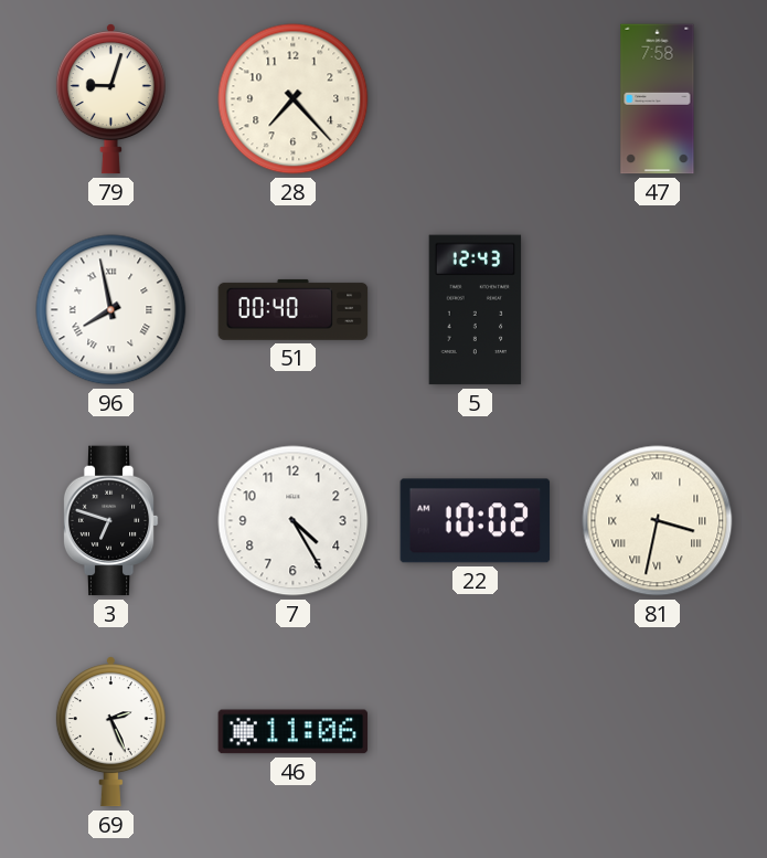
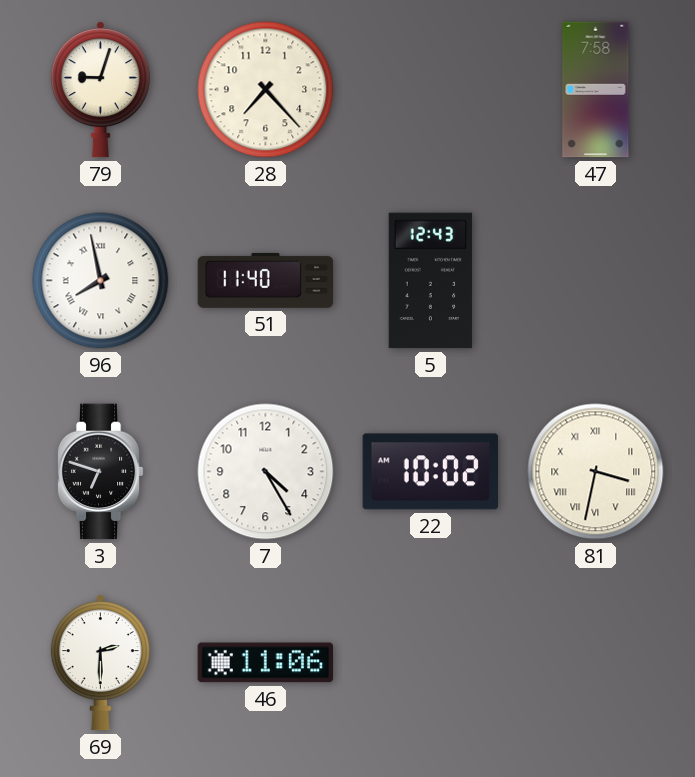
51: 00:40 -> 11:40 (266, 280)
69: 2:26 -> 2:30 (100, 663)
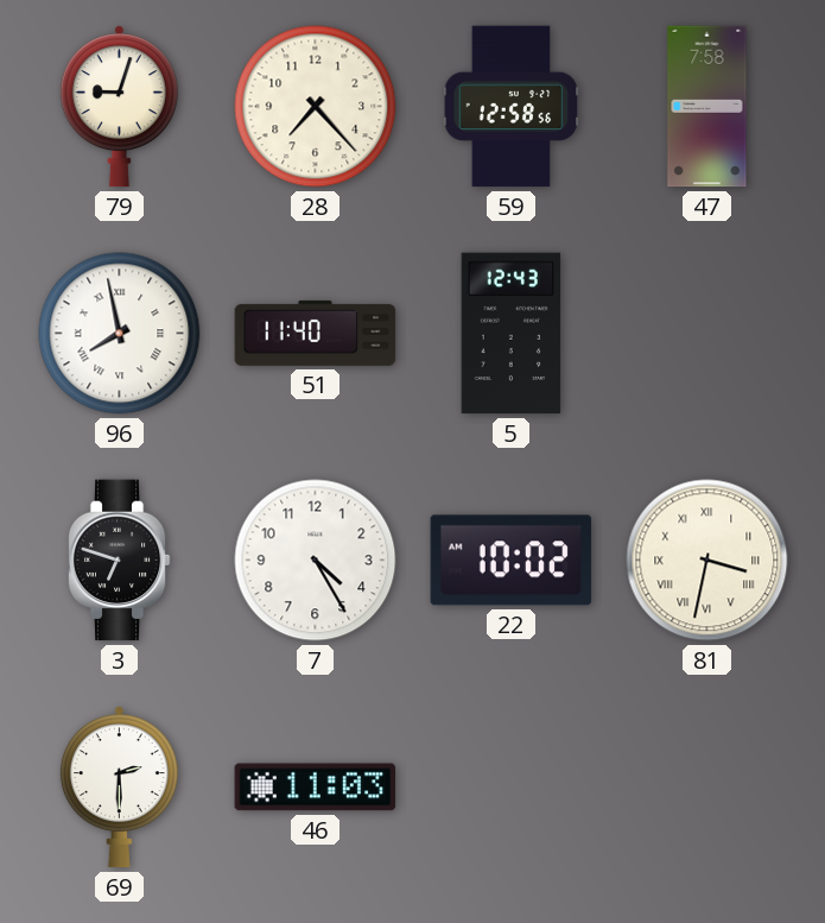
59: none -> 12:58 (512, 107)
46: 11:06 -> 11:03 (316, 788)
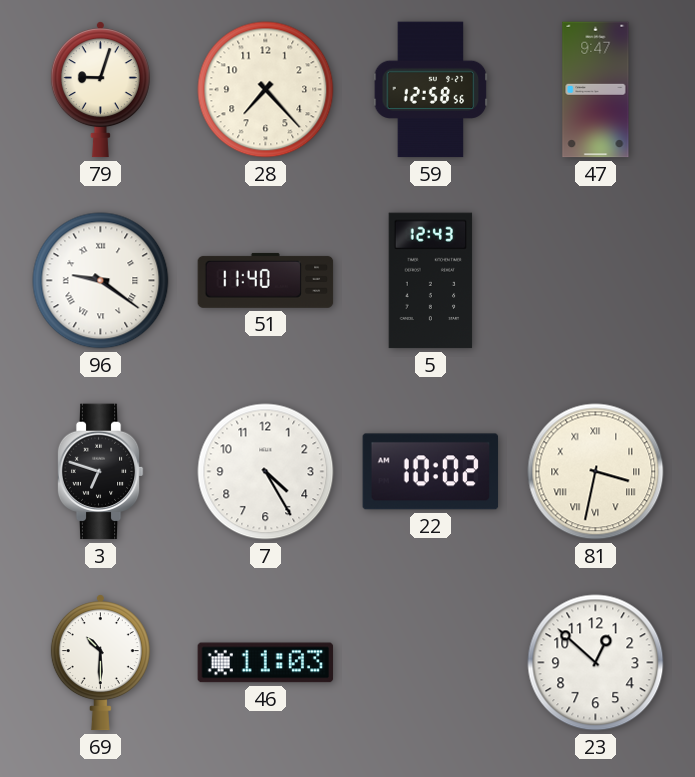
47: 7:58 -> 9:47 (596, 90)
96: 7:58 -> 9:21 (101, 281)
69: 2:30 -> 10:30 (100, 663)
23: none -> 12:52 (596, 663)
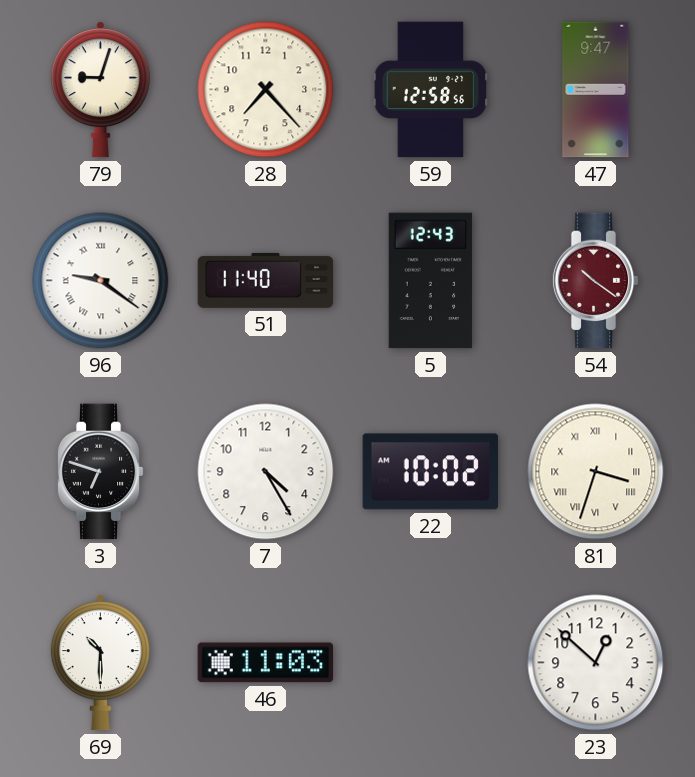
54: none -> 10:21 (595, 281)
81: 3:32 -> 3:33 (596, 472)
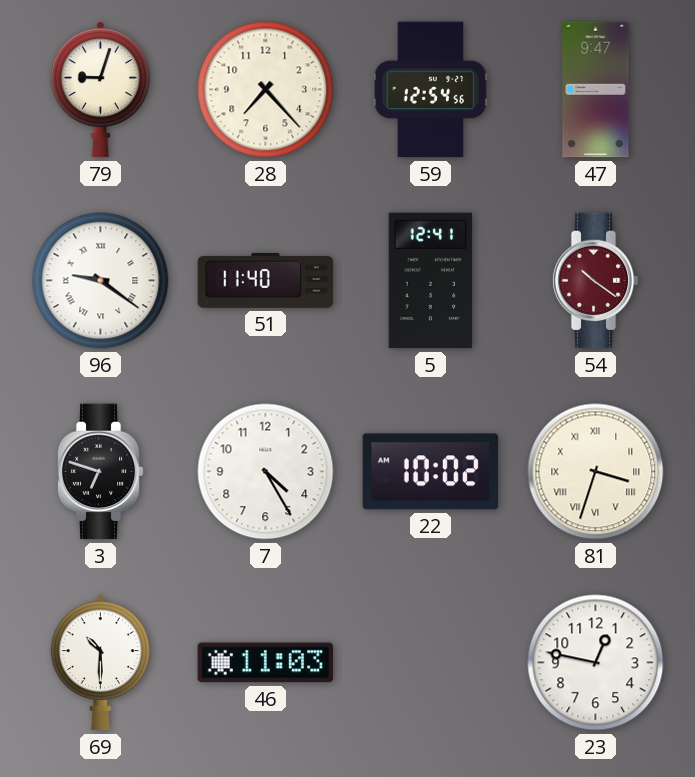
59: 12:58 -> 12:54 (431, 90)
5: 12:43 -> 12:41 (431, 281)
23: 12:52 -> 12:47 (596, 663)
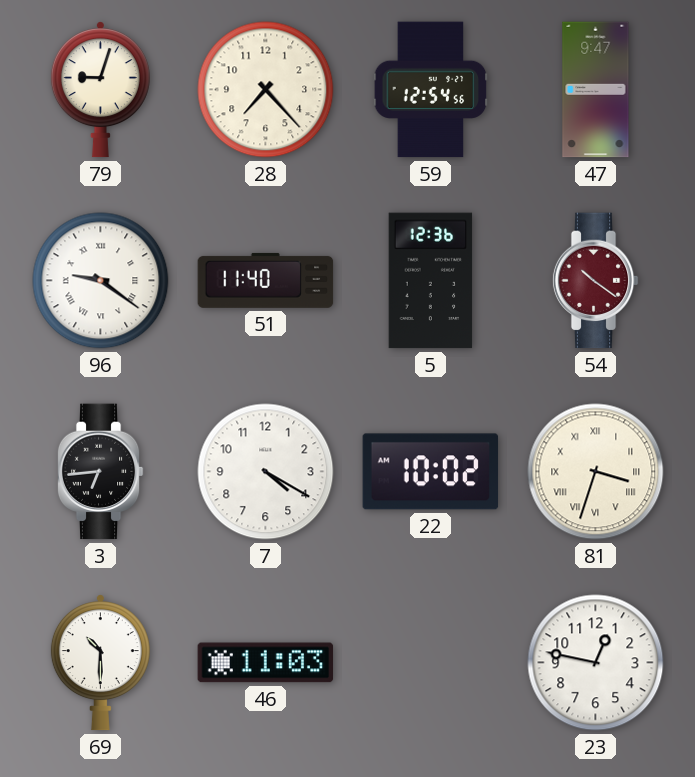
5: 12:41 -> 12:36 (431, 281)
3: 6:48 -> 6:44 (100, 472)
7: 4:25 -> 4:20 (266, 472)
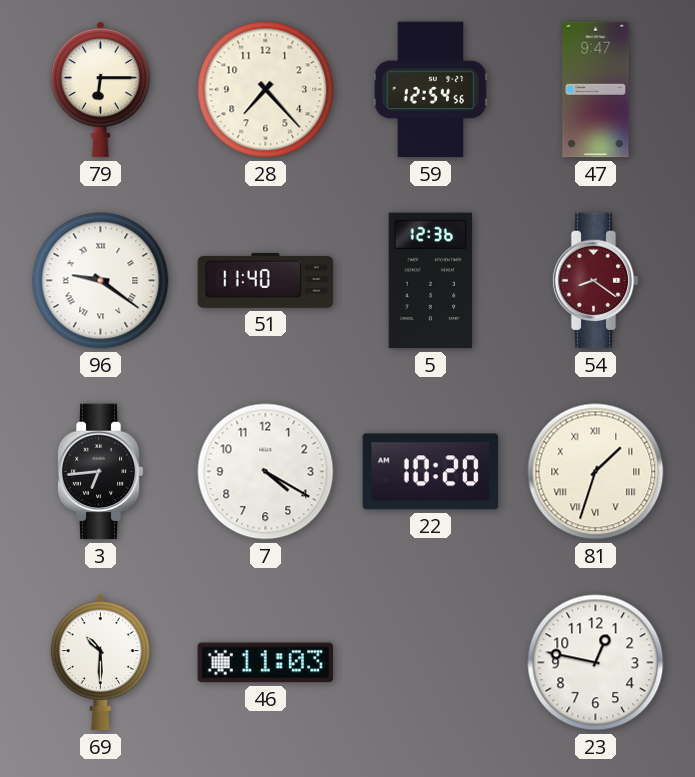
79: 9:03 -> 6:15 (100, 90)
54: 10:21 -> 8:21 (595, 281)
22: 10:02 -> 10:20 (431, 472)
81: 3:33 -> 1:33 (596, 472)
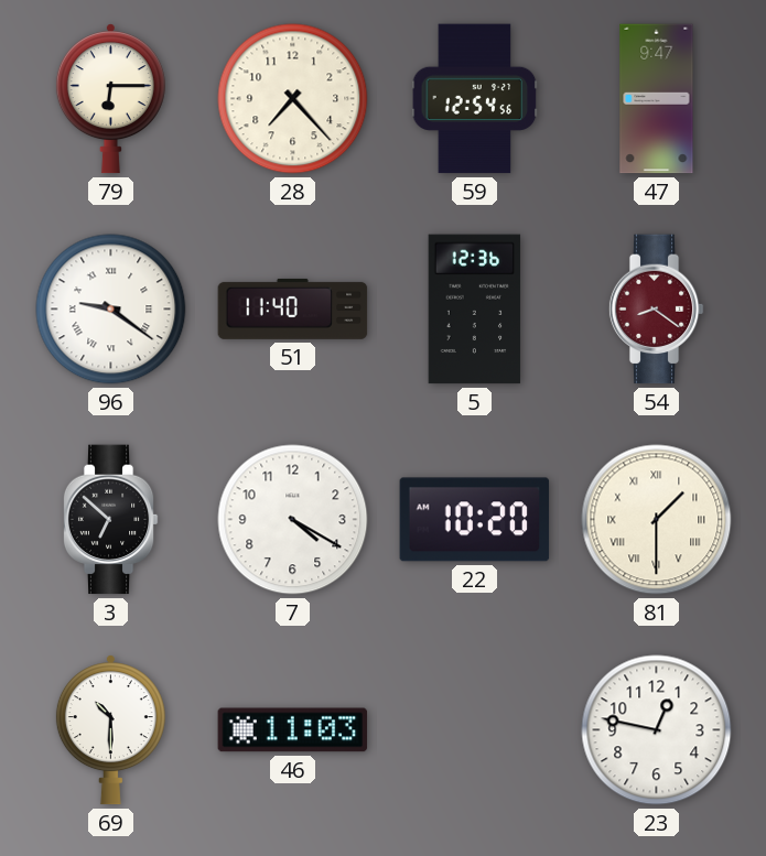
3: 6:44 -> 6:52 (110, 520)
81: 1:33 -> 1:30 (657, 520)
